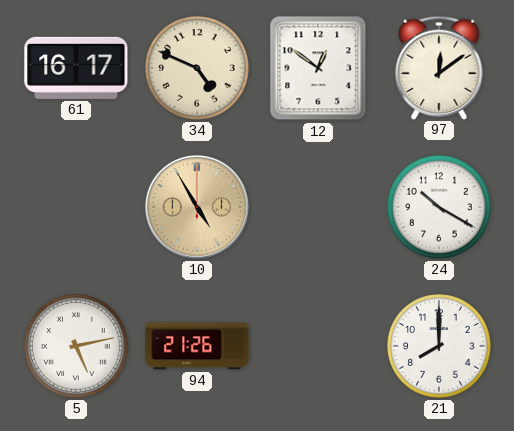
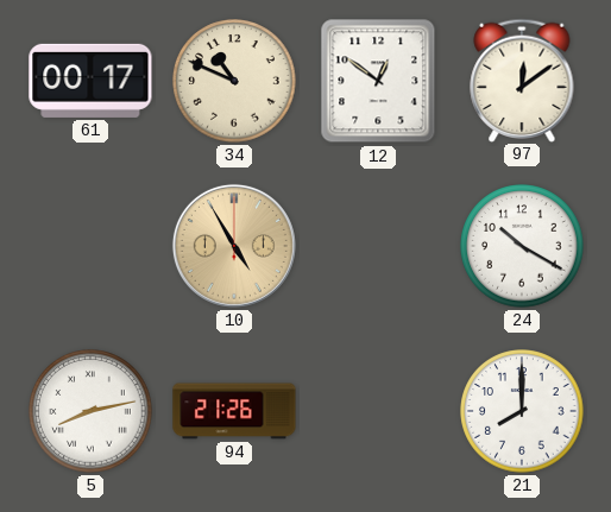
61: 16:17 -> 00:17 (90, 81)
34: 4:49 -> 10:49 (234, 81)
5: 5:13 -> 8:13 (90, 411)
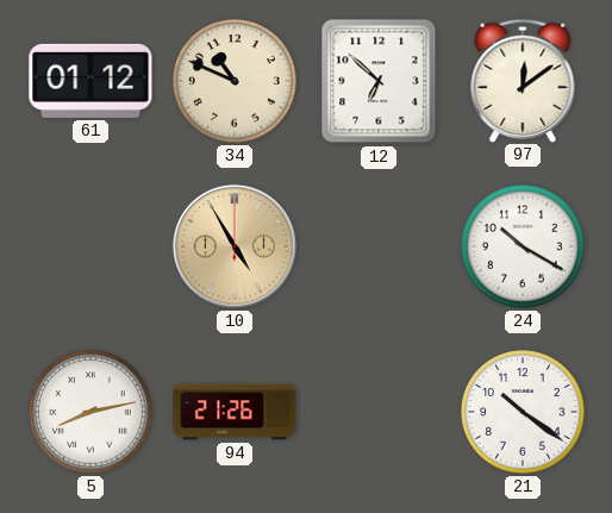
61: 00:17 -> 01:12 (90, 81)
12: 12:51 -> 6:52 (379, 81)
21: 8:00 -> 10:21 (523, 412)
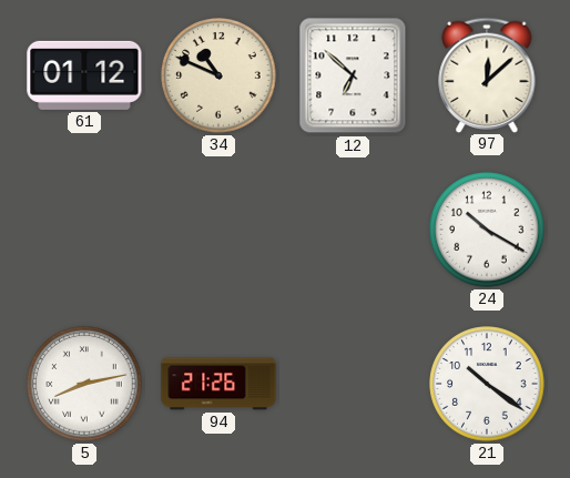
97: 12:09 -> 12:08 (487, 74)
10: 4:55 -> none (235, 246)
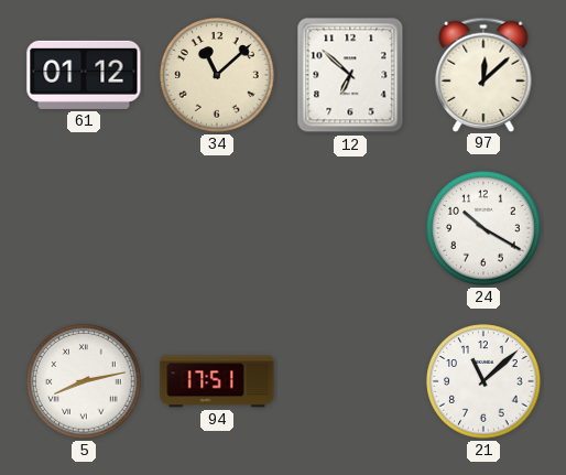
34: 10:49 -> 11:08 (217, 75)
94: 21:26 -> 17:51 (217, 381)
21: 10:21 -> 11:08 (483, 381)
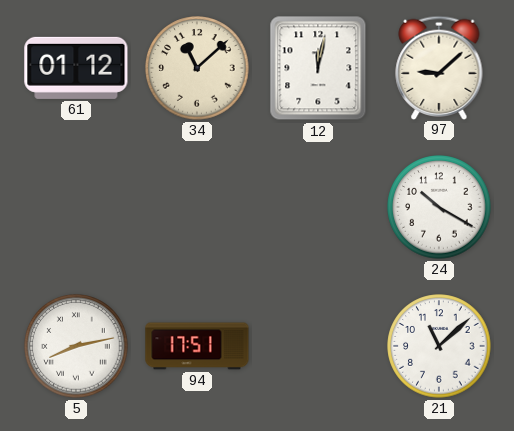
12: 6:52 -> 12:02 (318, 68)
97: 12:08 -> 9:08 (439, 67)
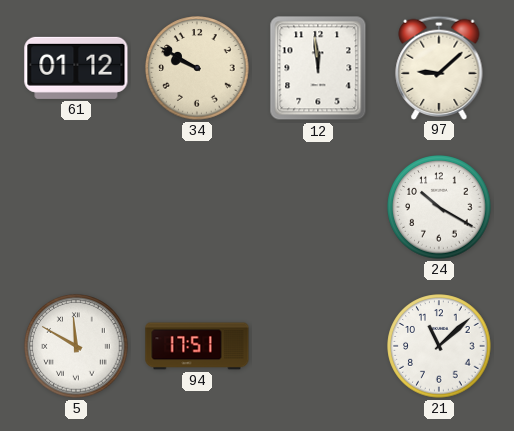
34: 11:08 -> 9:50 (197, 68)
12: 12:02 -> 11:59 (318, 68)
5: 8:13 -> 11:50 (76, 346)
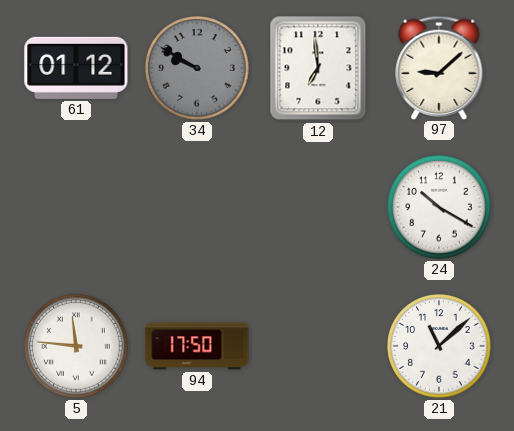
34 dial: cream -> grey (197, 68)
12: 11:59 -> 6:59 (318, 68)
5: 11:50 -> 11:46 (76, 346)
94: 17:51 -> 17:50 (197, 346)
